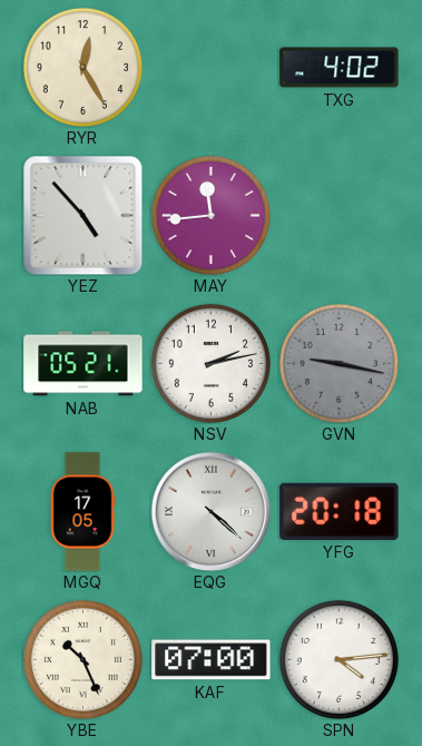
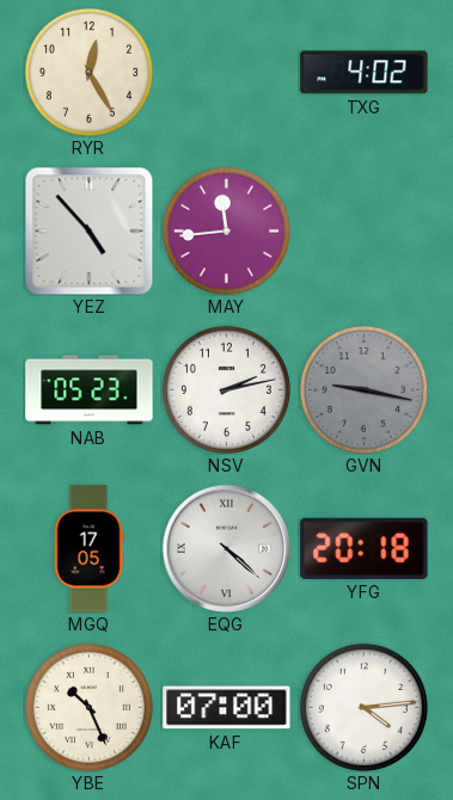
NAB: 05:21 -> 05:23 (90, 390)
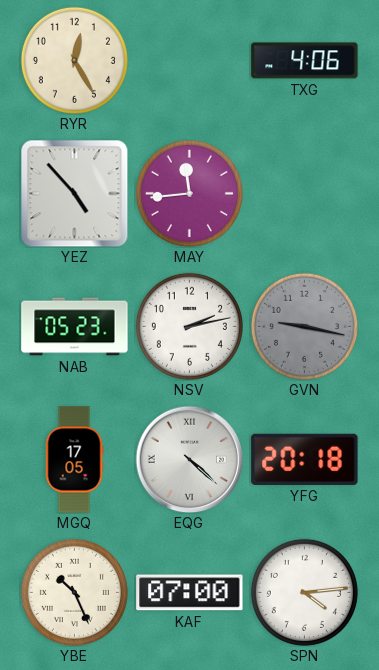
TXG: 4:02 -> 4:06 (305, 61)
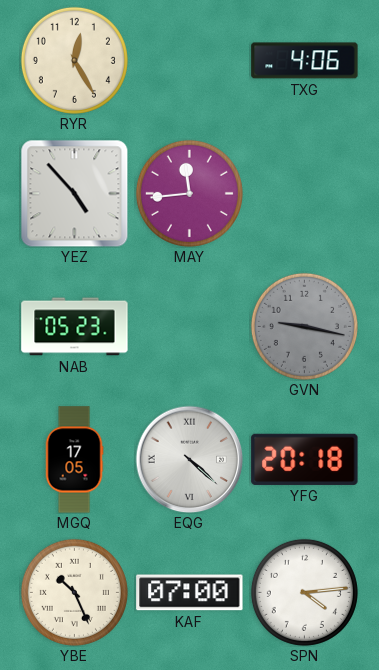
NSV: 2:13 -> none (189, 326)
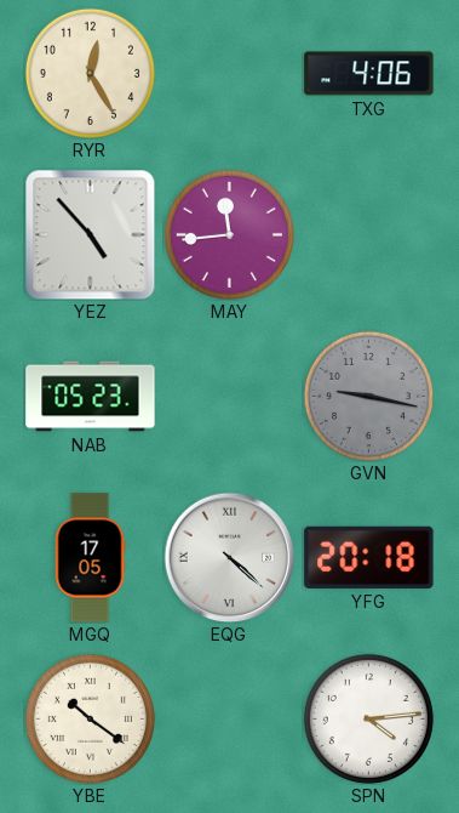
YBE: 10:26 -> 10:21 (90, 718)
KAF: 07:00 -> none (190, 593)
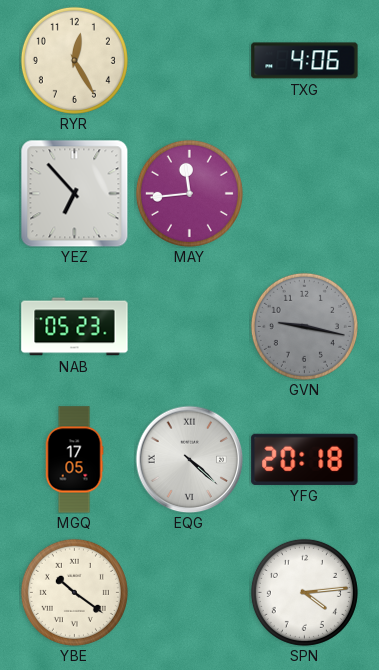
YEZ: 4:53 -> 6:53 (74, 193)
